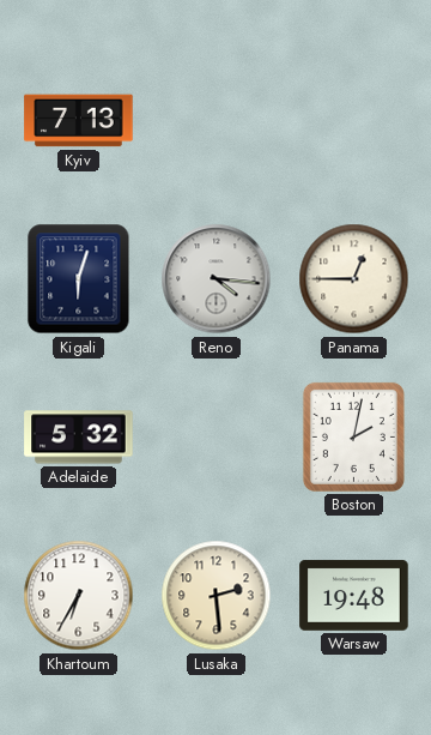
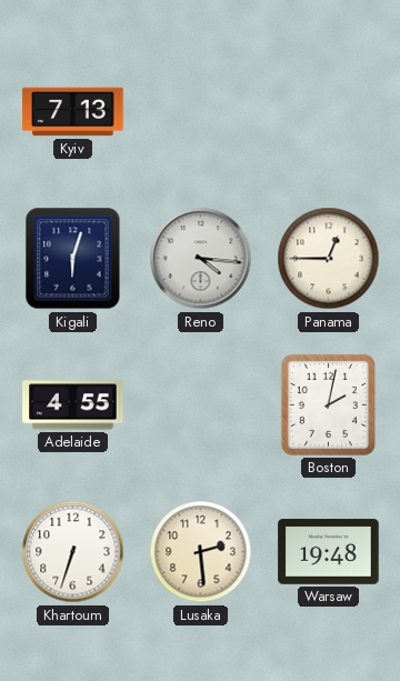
Adelaide: 5:32 -> 4:55 (73, 405)
Khartoum: 6:35 -> 6:33 (73, 552)
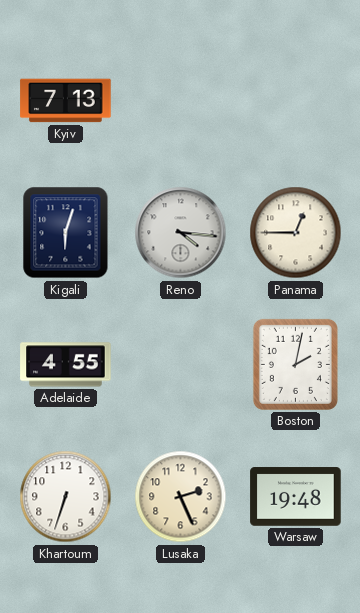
Lusaka: 2:29 -> 2:26 (181, 497)
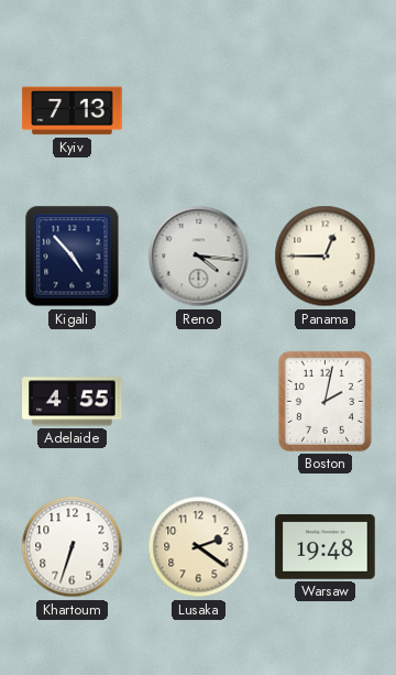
Kigali: 6:03 -> 4:53 (73, 257)
Lusaka: 2:26 -> 2:21 (199, 547)
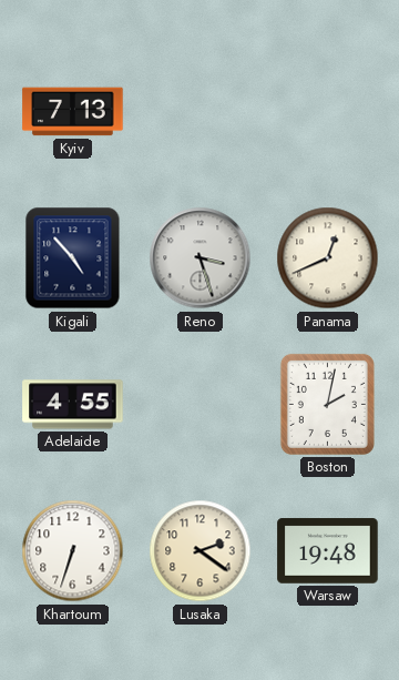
Reno: 4:16 -> 3:27 (201, 258)
Panama: 12:45 -> 12:41 (328, 258)
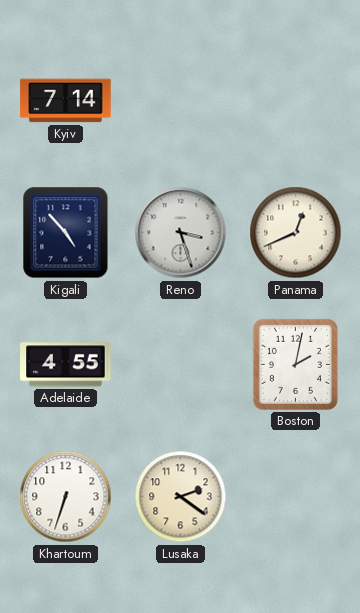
Kyiv: 7:13 -> 7:14 (66, 101)
Warsaw: 19:48 -> none (328, 551)
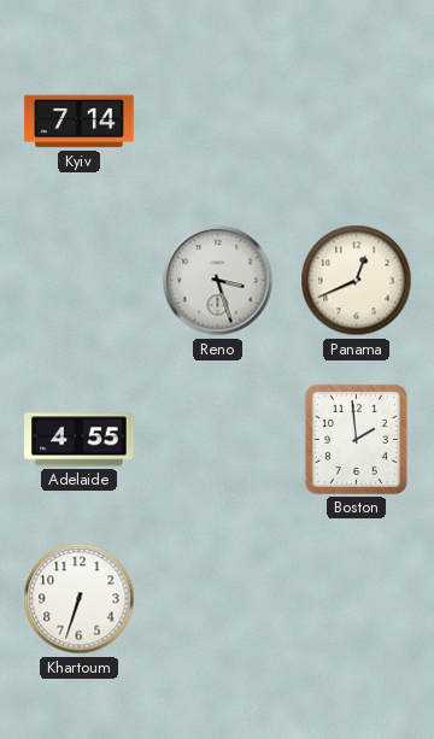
Kigali: 4:53 -> none (66, 233)
Boston: 2:02 -> 1:59 (356, 439)
Lusaka: 2:21 -> none (181, 497)
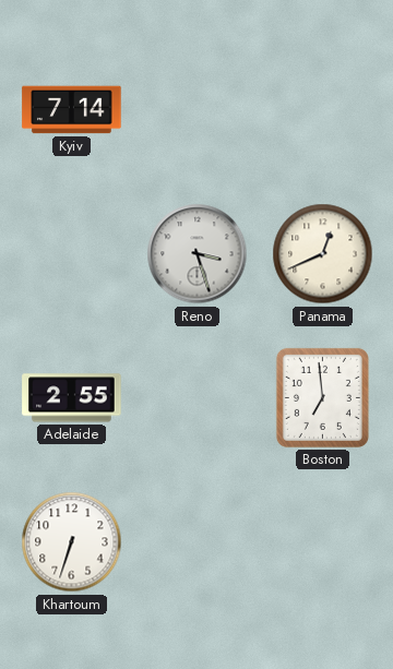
Adelaide: 4:55 -> 2:55 (72, 398)
Boston: 1:59 -> 6:59 (322, 397)
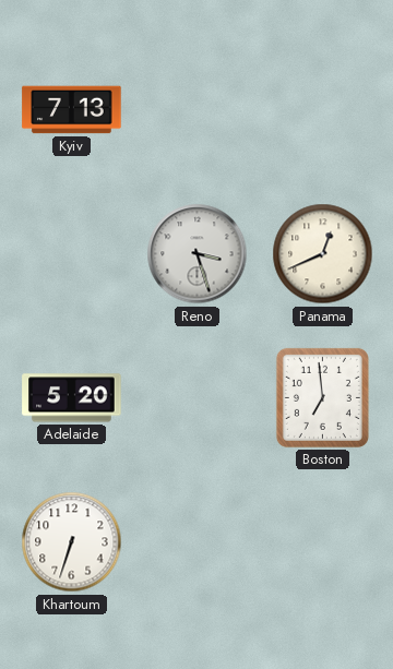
Kyiv: 7:14 -> 7:13 (72, 110)
Adelaide: 2:55 -> 5:20 (72, 398)
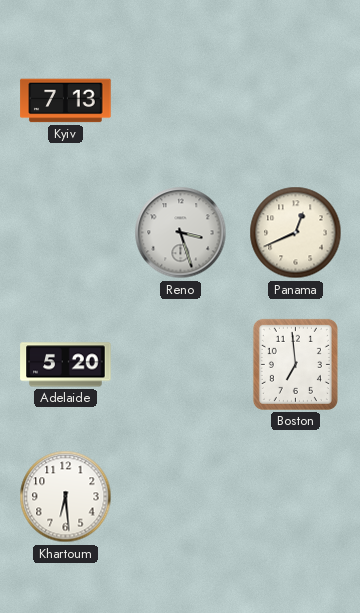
Khartoum: 6:33 -> 6:29 (66, 497)
